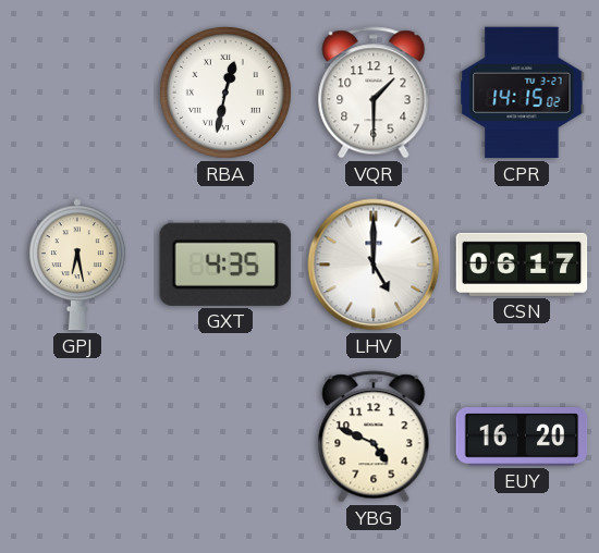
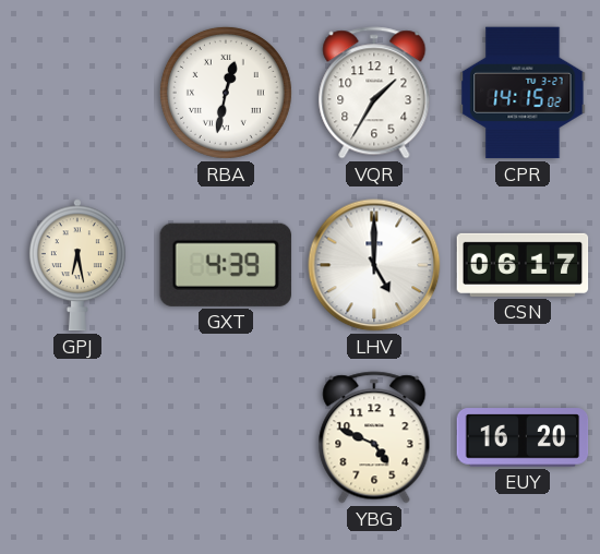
VQR: 1:30 -> 1:35 (374, 93)
GXT: 4:35 -> 4:39 (226, 265)
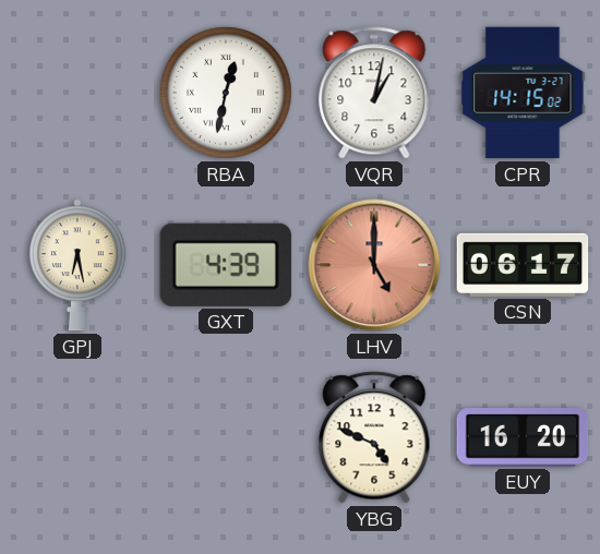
VQR: 1:35 -> 1:02 (374, 93)
LHV dial: white -> salmon (374, 265)
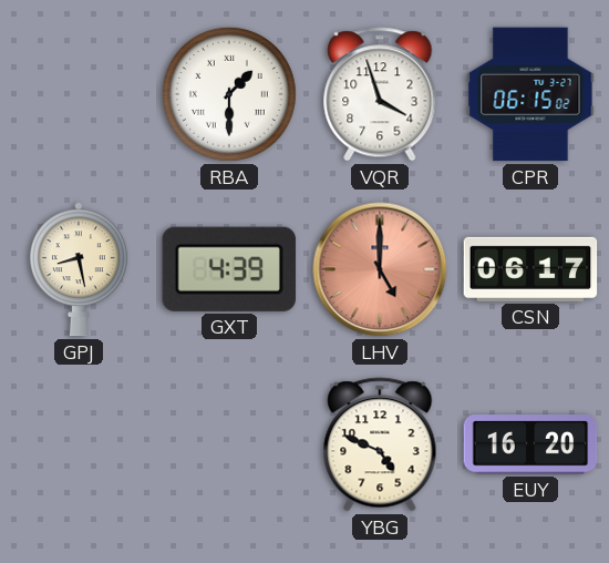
RBA: 12:32 -> 1:30 (229, 94)
VQR: 1:02 -> 3:57 (380, 94)
CPR: 14:15 -> 06:15 (530, 94)
GPJ: 6:28 -> 8:28 (79, 269)
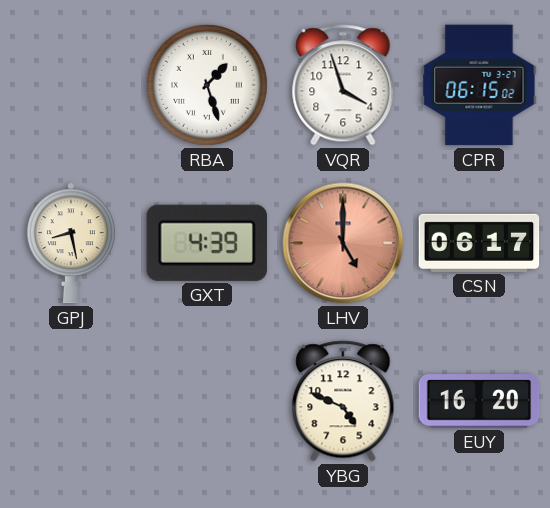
RBA: 1:30 -> 1:27 (207, 85)
